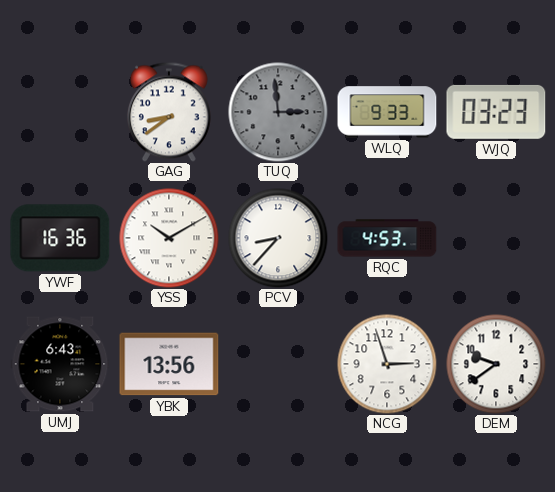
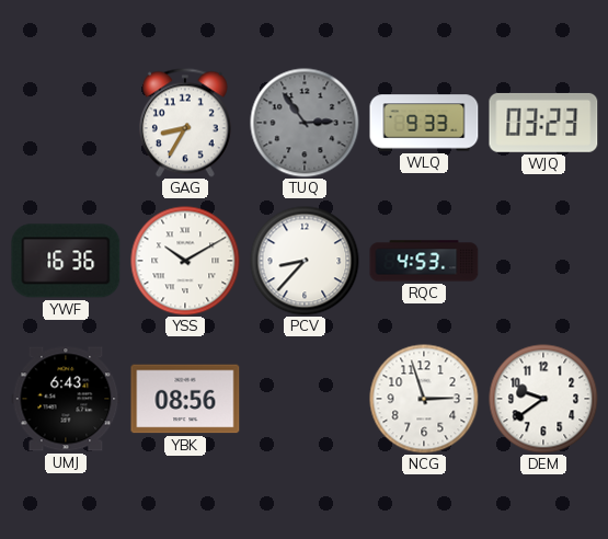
GAG: 8:39 -> 8:35 (185, 123)
TUQ: 2:59 -> 2:54 (305, 123)
YBK: 13:56 -> 08:56 (185, 399)
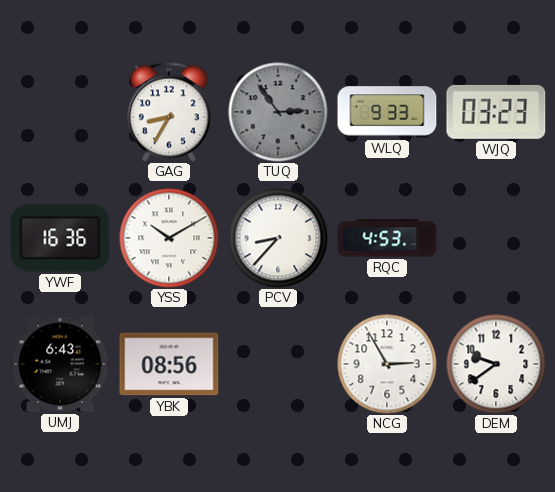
NCG: 2:57 -> 2:55 (387, 364)
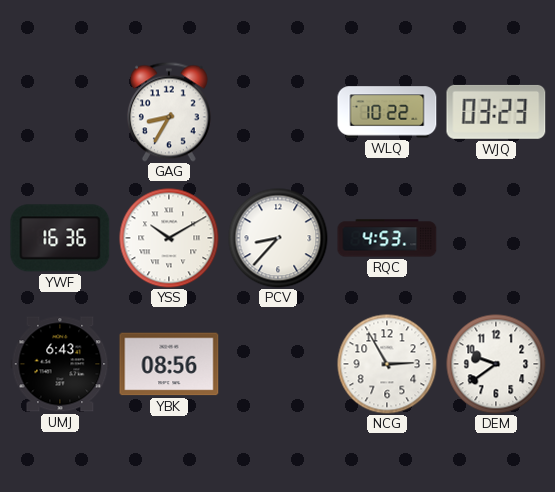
TUQ: 2:54 -> none (278, 112)
WLQ: 9:33 -> 10:22 (387, 112)
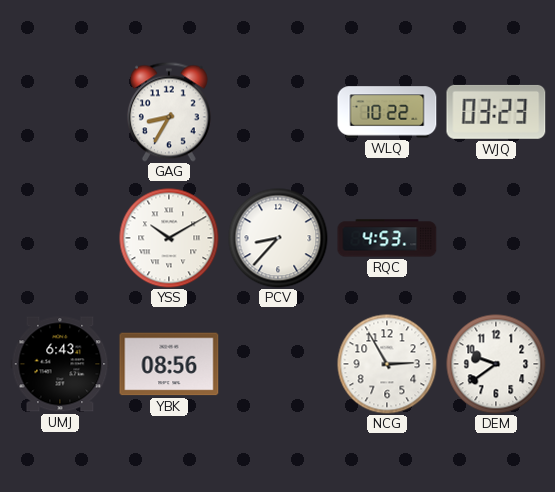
YWF: 16:36 -> none (60, 238)
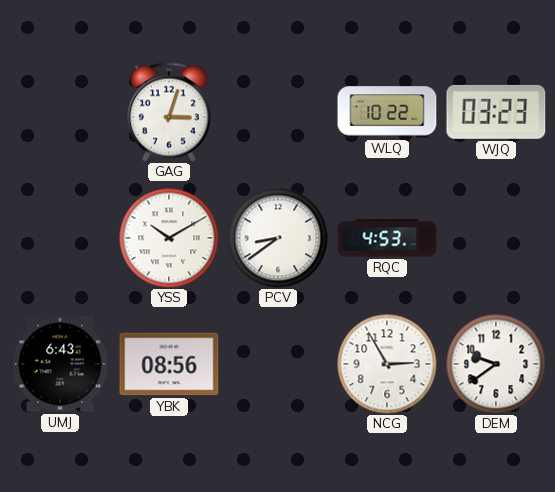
GAG: 8:35 -> 3:03 (169, 112)
PCV: 8:37 -> 8:39 (278, 238)
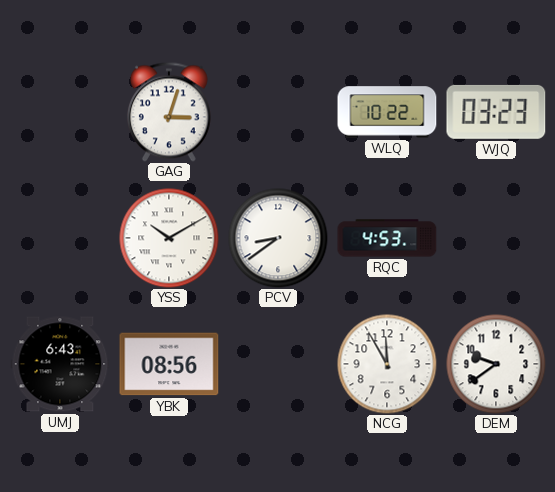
NCG: 2:55 -> 11:55 (387, 364)
